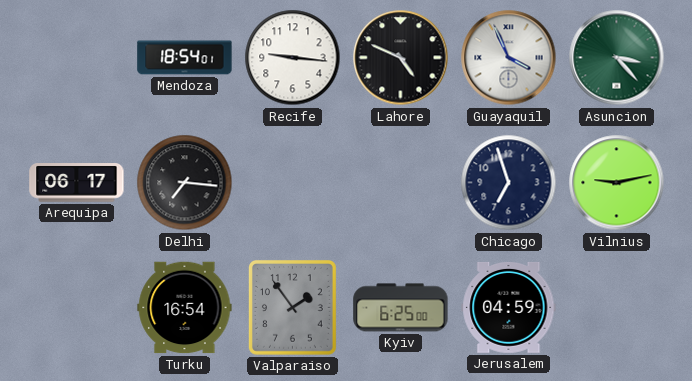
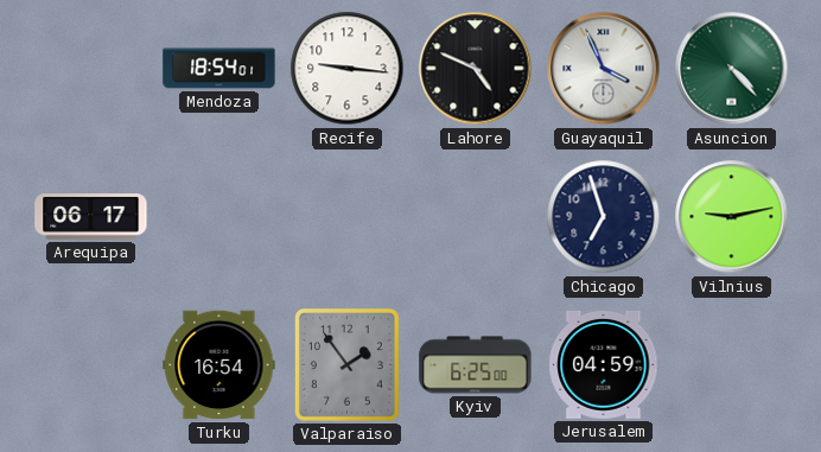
Asuncion: 3:23 -> 4:23 (732, 69)
Delhi: 7:16 -> none (185, 183)
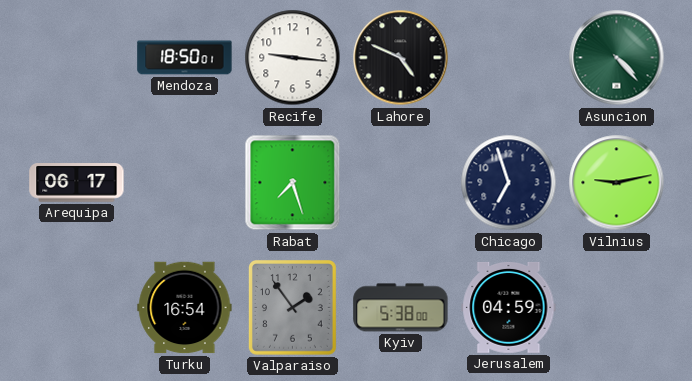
Mendoza: 18:54 -> 18:50 (185, 58)
Guayaquil: 3:56 -> none (604, 69)
Rabat: none -> 7:27 (293, 183)
Kyiv: 6:25 -> 5:38 (401, 308)
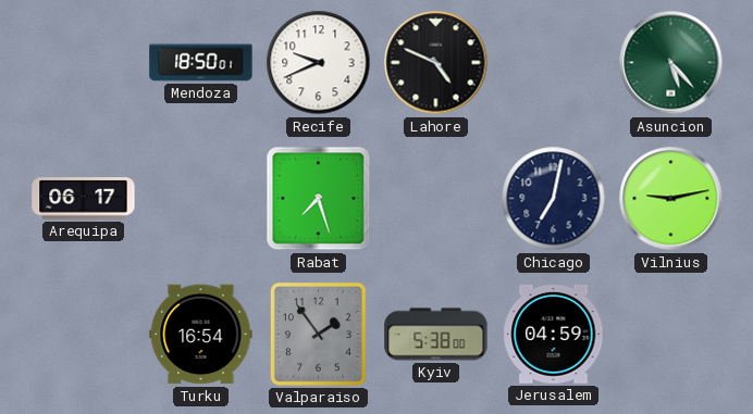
Recife: 9:16 -> 9:41 (319, 63)
Asuncion: 4:23 -> 5:23 (671, 63)
Chicago: 6:57 -> 7:02 (554, 199)
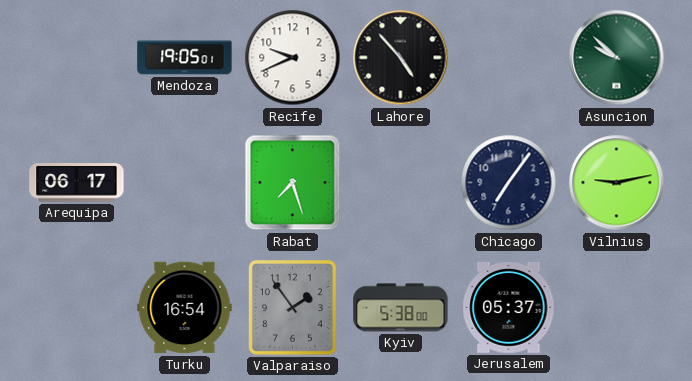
Mendoza: 18:50 -> 19:05 (185, 58)
Lahore: 4:49 -> 4:53 (401, 58)
Asuncion: 5:23 -> 9:52 (617, 58)
Chicago: 7:02 -> 7:06 (509, 183)
Jerusalem: 04:59 -> 05:37 (509, 307)
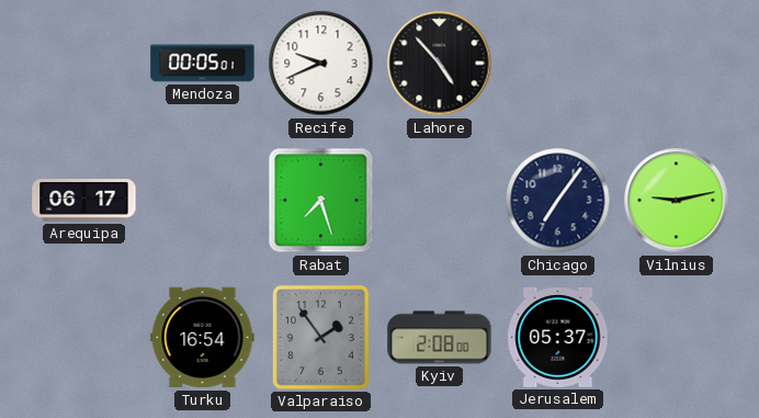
Mendoza: 19:05 -> 00:05 (203, 64)
Asuncion: 9:52 -> none (617, 58)
Kyiv: 5:38 -> 2:08 (440, 338)
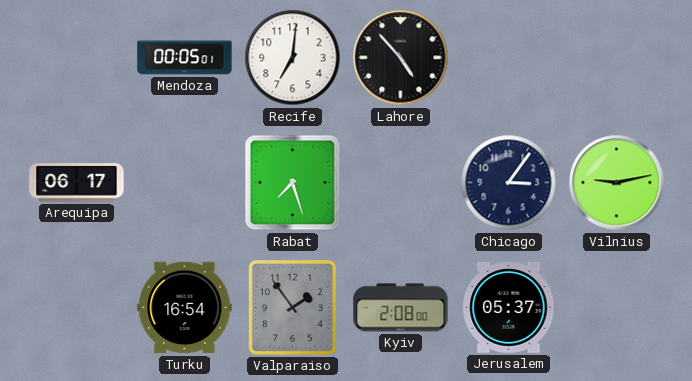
Recife: 9:41 -> 7:01 (293, 58)
Chicago: 7:06 -> 3:06 (509, 183)
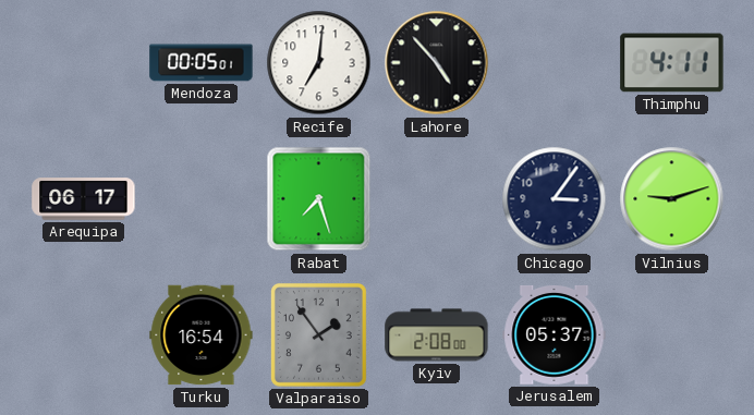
Thimphu: none -> 4:11 (672, 63)
Vilnius: 9:13 -> 9:12 (672, 199)
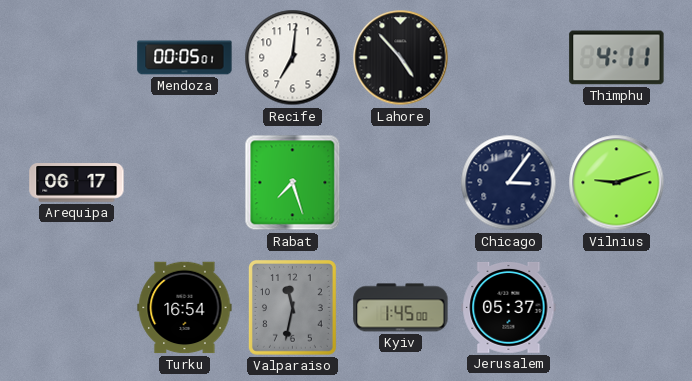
Valparaiso: 1:54 -> 11:32 (292, 307)
Kyiv: 2:08 -> 1:45 (401, 308)
